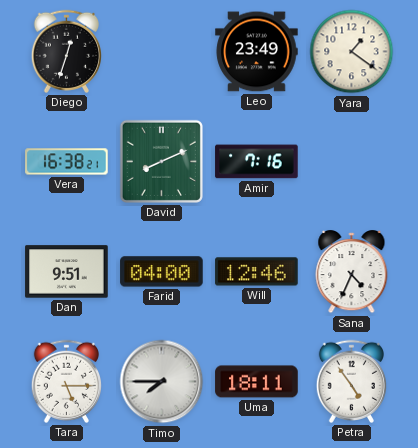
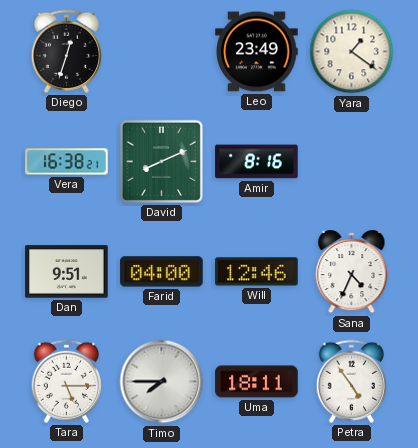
Amir: 7:16 -> 8:16 (257, 162)
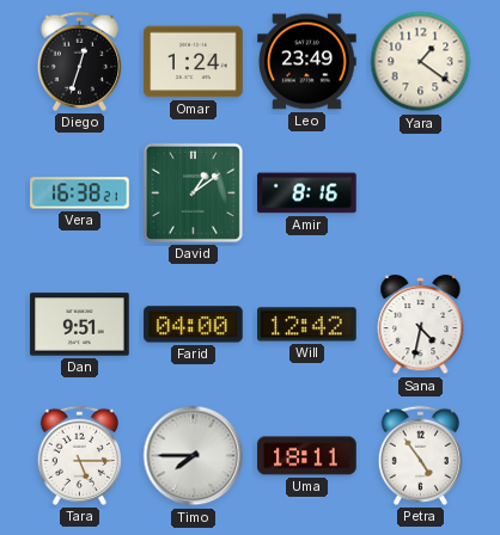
Omar: none -> 1:24 (194, 62)
David: 8:11 -> 1:09 (193, 192)
Will: 12:46 -> 12:42 (307, 325)
Sana: 4:34 -> 4:32 (421, 325)
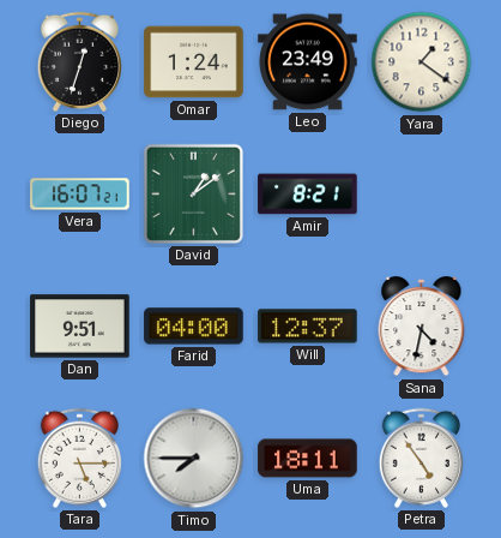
Vera: 16:38 -> 16:07 (80, 195)
Amir: 8:16 -> 8:21 (308, 195)
Will: 12:42 -> 12:37 (308, 327)
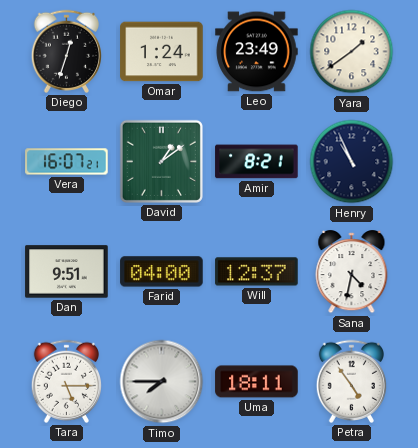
Yara: 1:21 -> 1:39 (352, 52)
Henry: none -> 10:56 (352, 162)
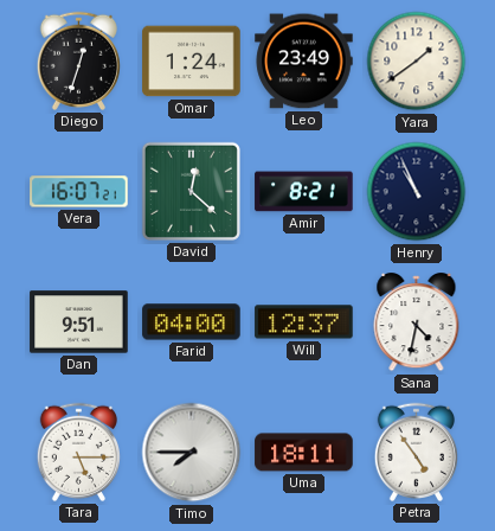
David: 1:09 -> 12:22 (191, 191)
